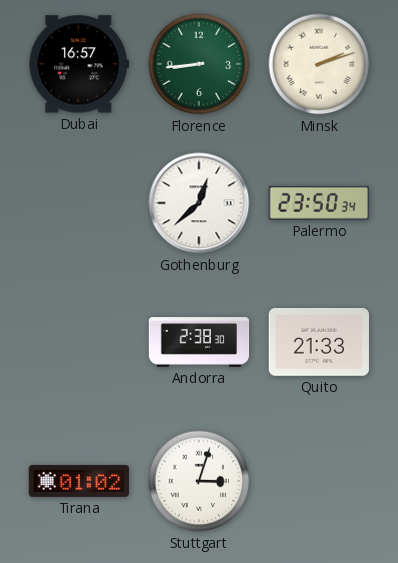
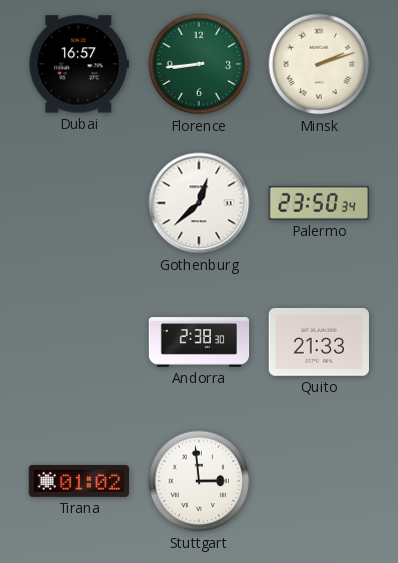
Stuttgart: 3:03 -> 2:59 (199, 481)
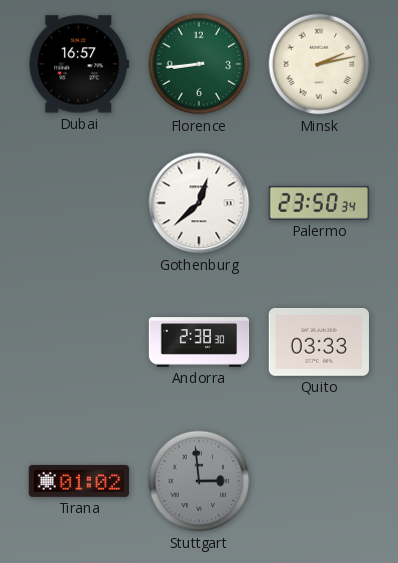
Minsk: 2:12 -> 2:13 (319, 64)
Quito: 21:33 -> 03:33 (319, 342)
Stuttgart dial: white -> grey (199, 481)
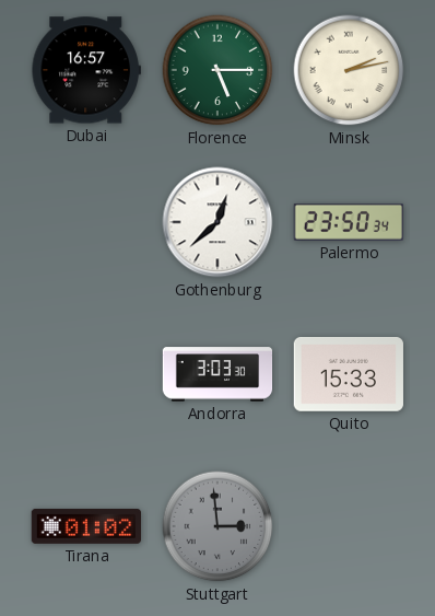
Florence: 8:44 -> 5:15 (217, 70)
Andorra: 2:38 -> 3:03 (217, 374)
Quito: 03:33 -> 15:33 (349, 374)
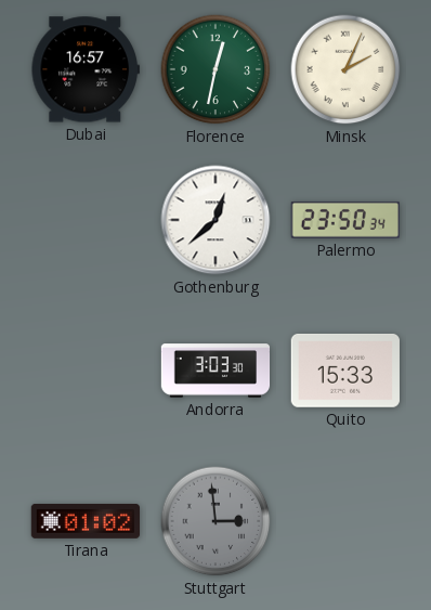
Florence: 5:15 -> 12:32 (216, 69)
Minsk: 2:13 -> 2:04 (345, 69)
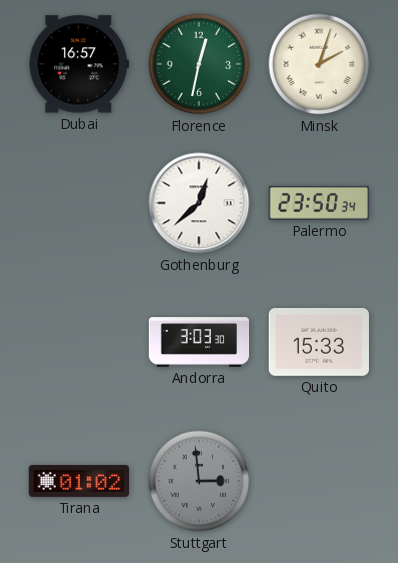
Minsk: 2:04 -> 2:03 (319, 64)
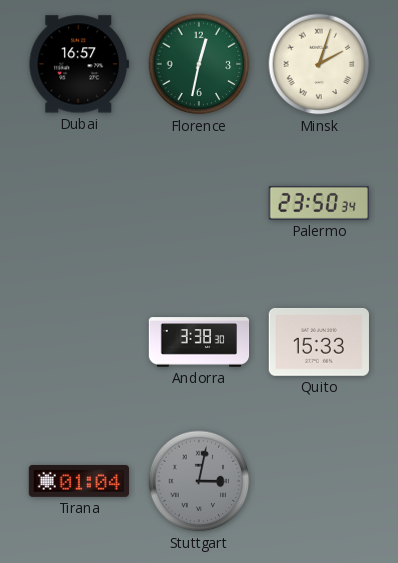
Gothenburg: 12:38 -> none (199, 203)
Andorra: 3:03 -> 3:38 (199, 342)
Tirana: 01:02 -> 01:04 (78, 481)
Stuttgart: 2:59 -> 3:02 (199, 481)
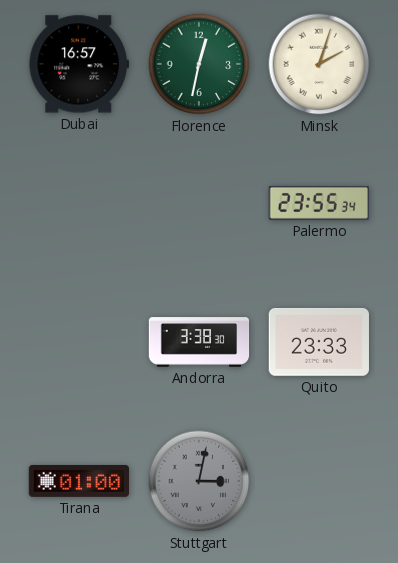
Palermo: 23:50 -> 23:55 (319, 203)
Quito: 15:33 -> 23:33 (319, 342)
Tirana: 01:04 -> 01:00 (78, 481)
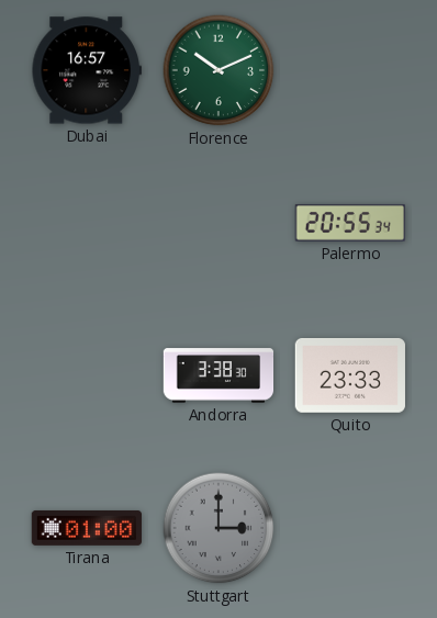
Florence: 12:32 -> 10:11 (218, 70)
Minsk: 2:03 -> none (319, 64)
Palermo: 23:55 -> 20:55 (350, 223)
Stuttgart: 3:02 -> 3:00 (218, 528)
